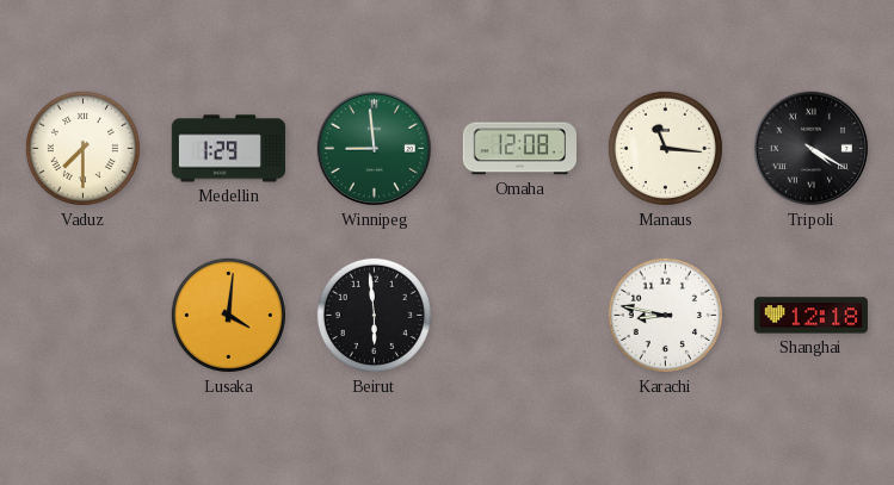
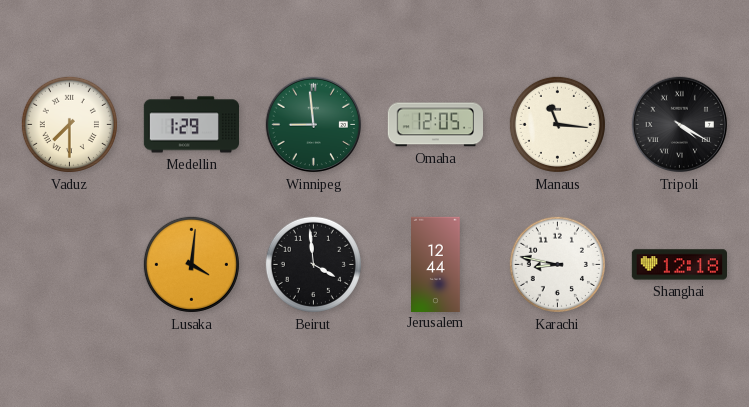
Omaha: 12:08 -> 12:05 (435, 125)
Beirut: 5:59 -> 3:59 (313, 264)
Jerusalem: none -> 12:44 (436, 264)
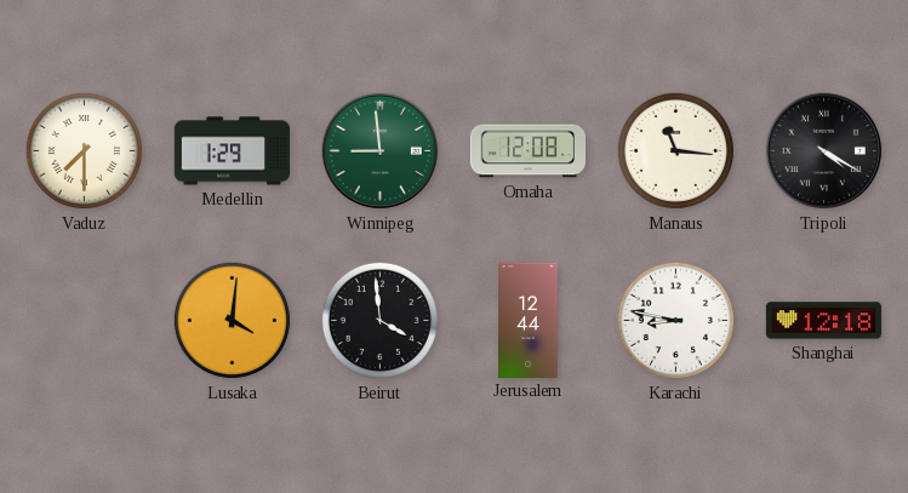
Omaha: 12:05 -> 12:08 (527, 151)
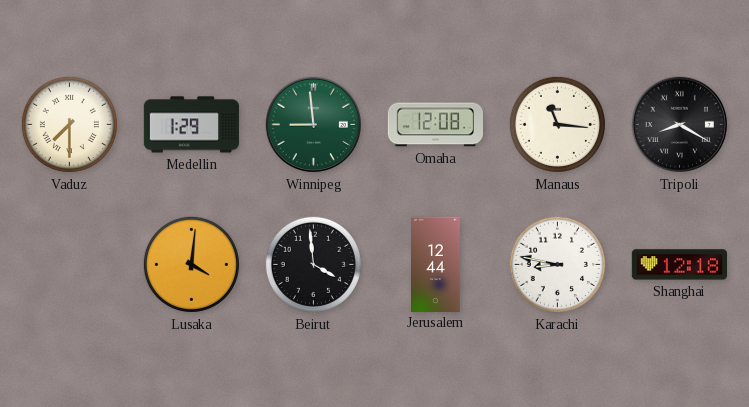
Tripoli: 4:20 -> 8:20 (680, 125)
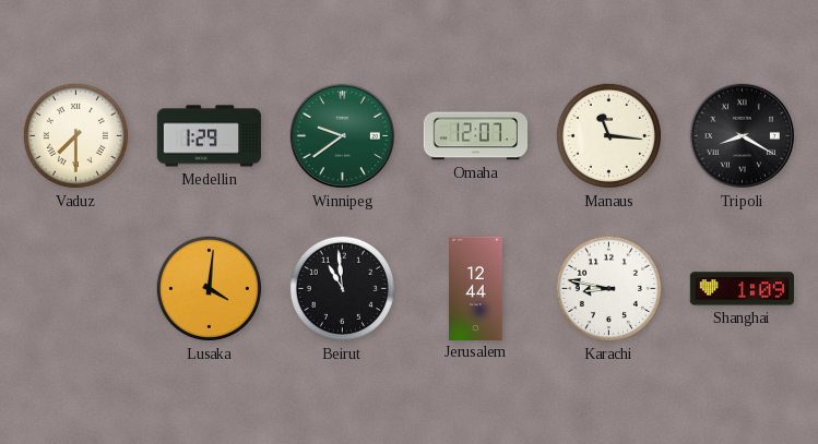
Winnipeg: 8:59 -> 9:39 (343, 136)
Omaha: 12:08 -> 12:07 (475, 136)
Beirut: 3:59 -> 10:59 (342, 288)
Shanghai: 12:18 -> 1:09 (742, 289)
